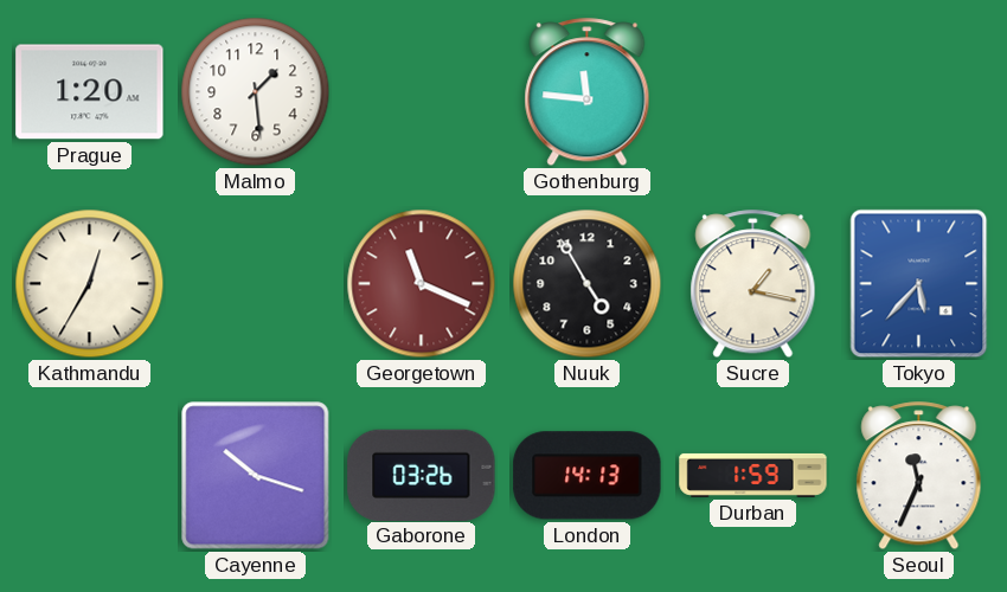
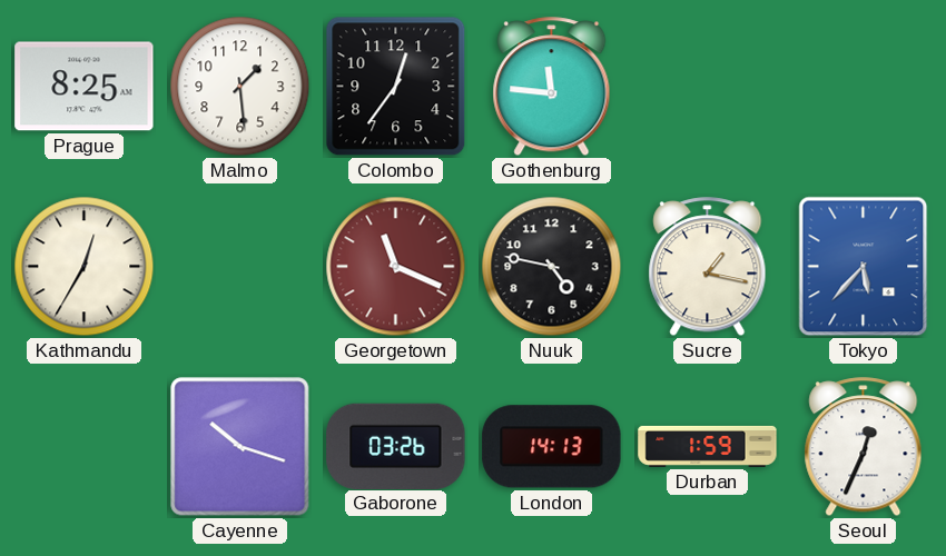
Prague: 1:20 -> 8:25 (85, 87)
Colombo: none -> 12:36 (396, 87)
Nuuk: 4:55 -> 4:47 (552, 267)
Seoul: 11:34 -> 12:34 (864, 447)
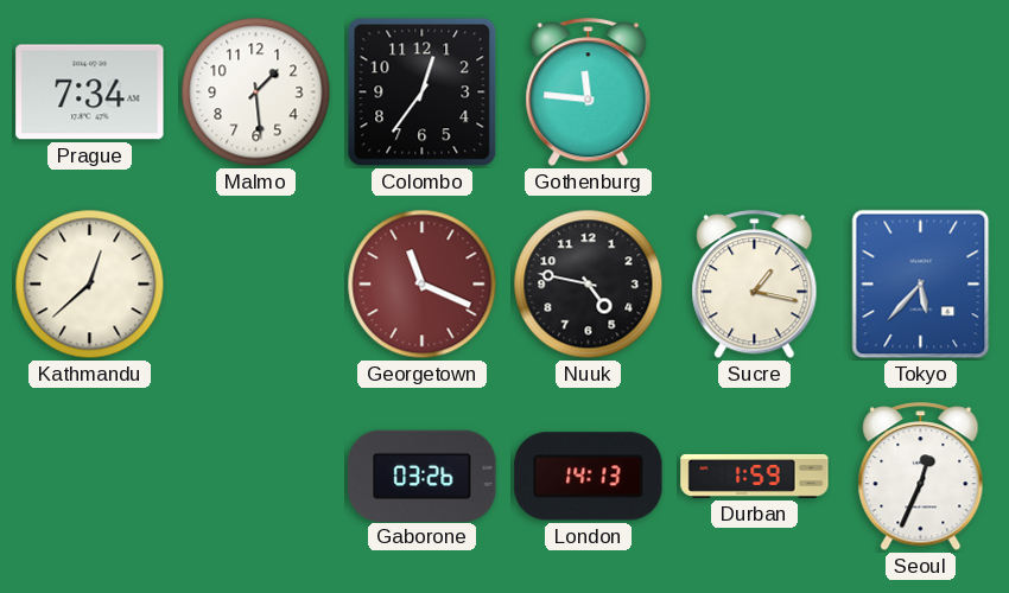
Prague: 8:25 -> 7:34 (90, 93)
Kathmandu: 12:35 -> 12:38 (90, 285)
Cayenne: 10:18 -> none (240, 447)
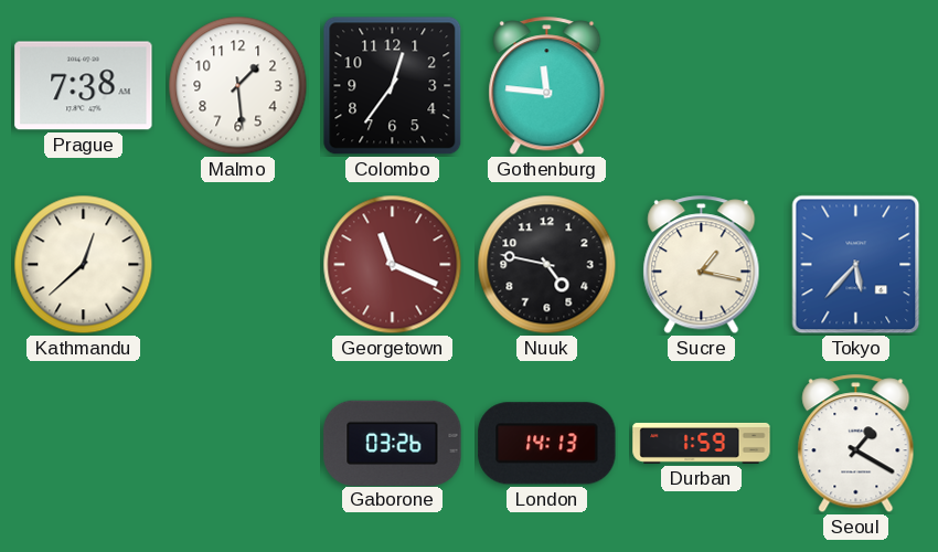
Prague: 7:34 -> 7:38 (84, 86)
Seoul: 12:34 -> 1:20 (856, 444)
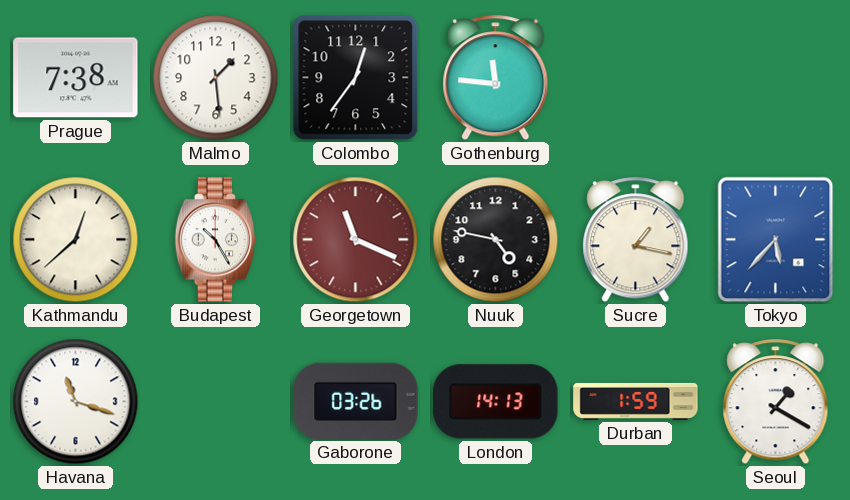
Budapest: none -> 10:25 (216, 240)
Havana: none -> 11:18 (76, 402)
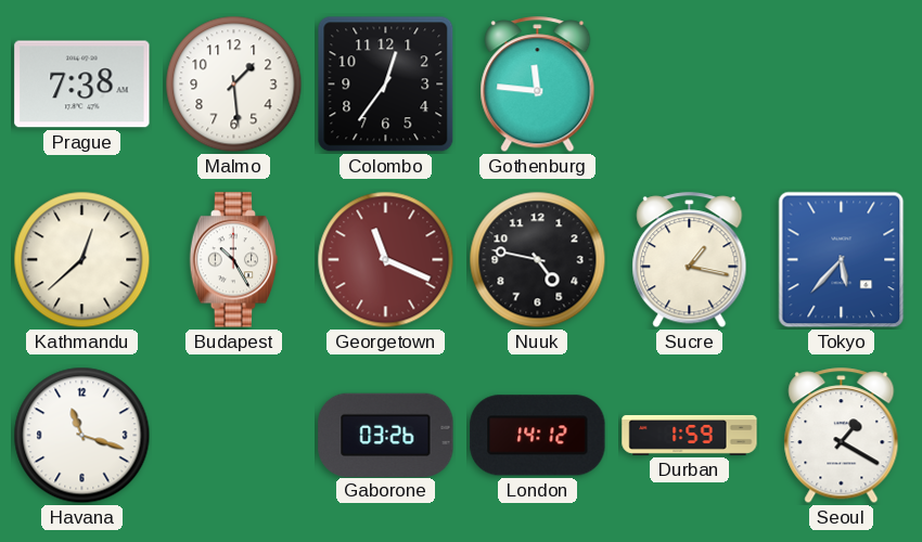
London: 14:13 -> 14:12 (538, 436)
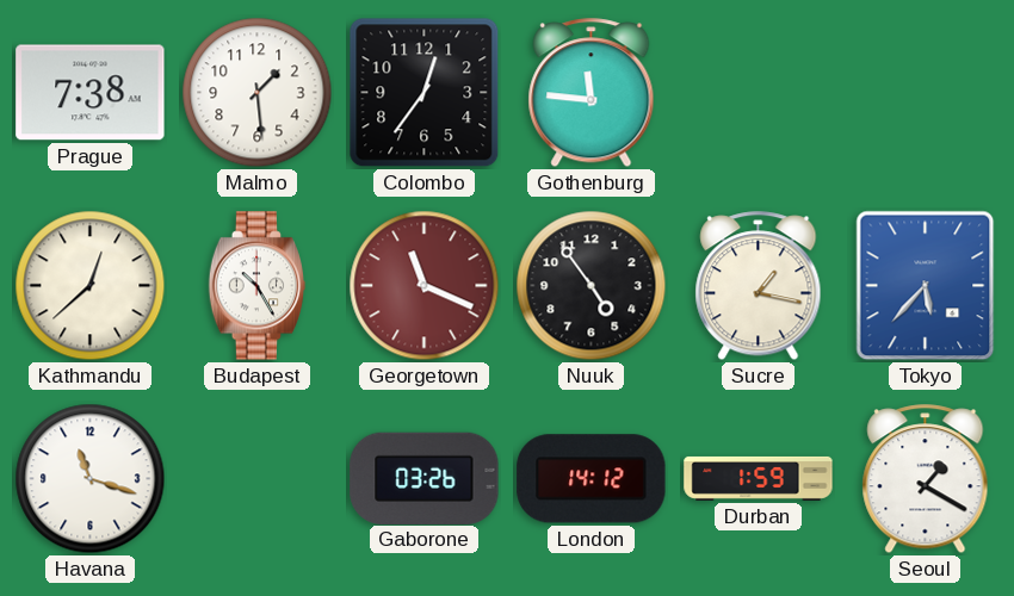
Nuuk: 4:47 -> 4:54 (592, 286)
